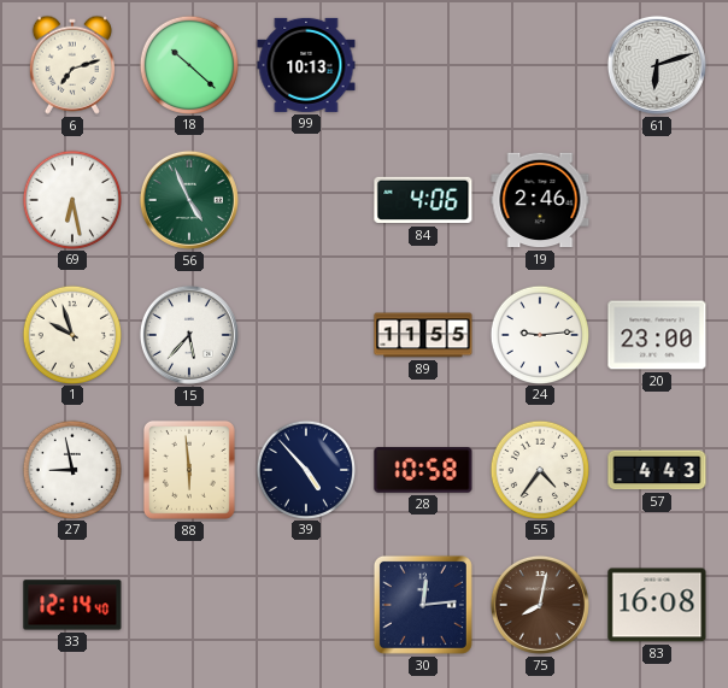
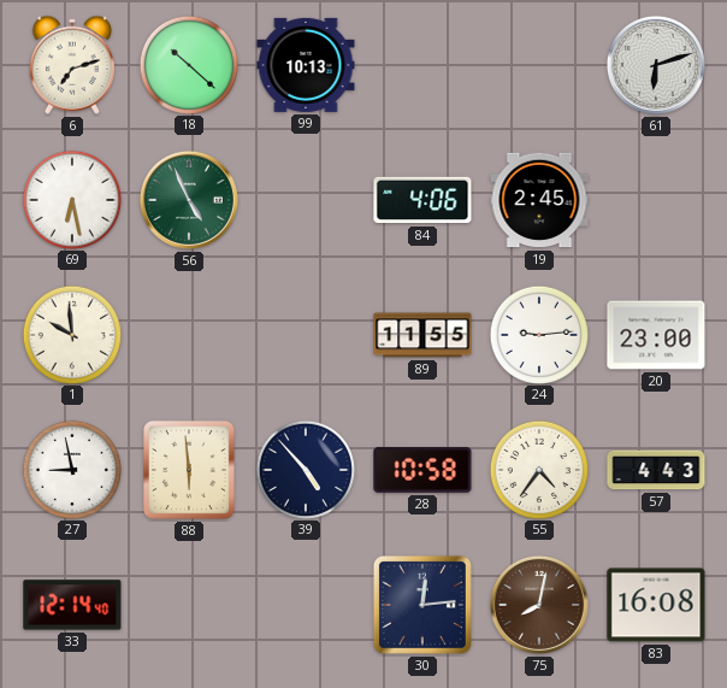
19: 2:46 -> 2:45 (539, 200)
1: 9:57 -> 9:59 (71, 334)
15: 5:37 -> none (189, 335)
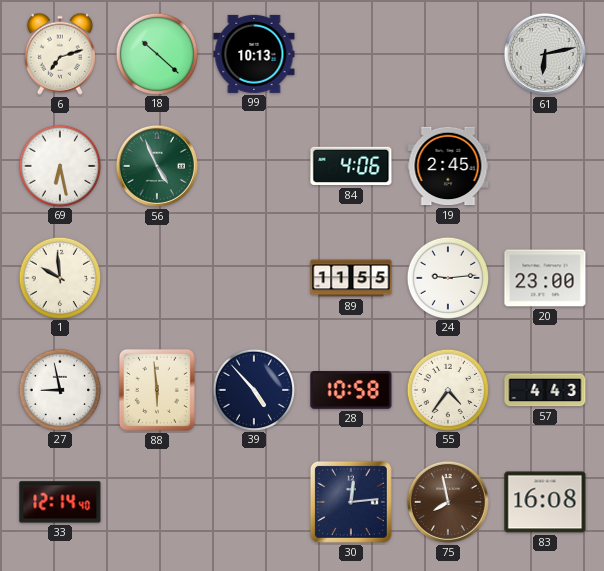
61: 6:12 -> 6:13 (545, 54)
75: 8:02 -> 7:58 (448, 502)
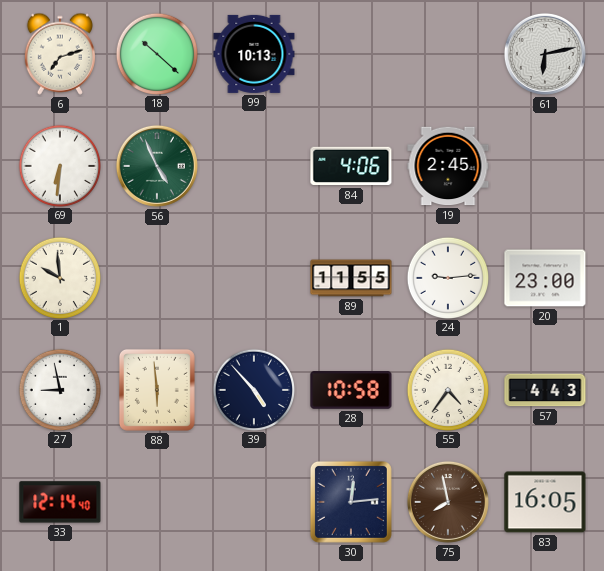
69: 6:28 -> 6:31 (59, 165)
83: 16:08 -> 16:05 (545, 502)
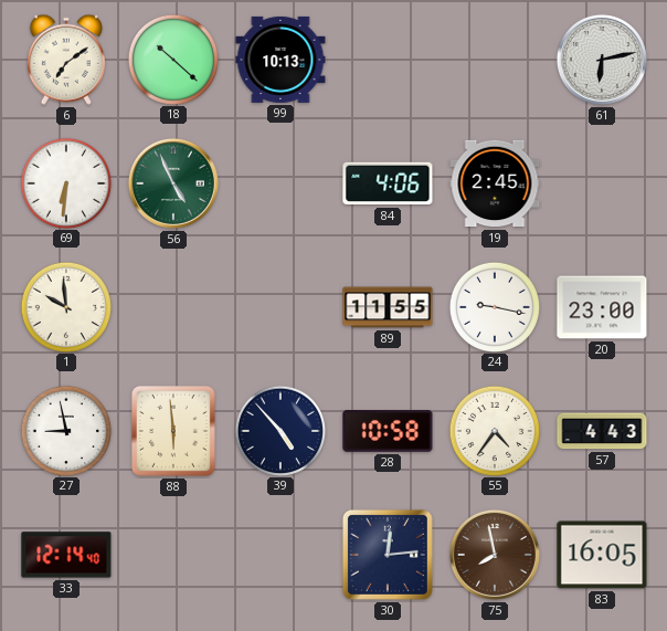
6: 7:12 -> 7:09 (66, 60)
24: 9:14 -> 9:17 (494, 306)
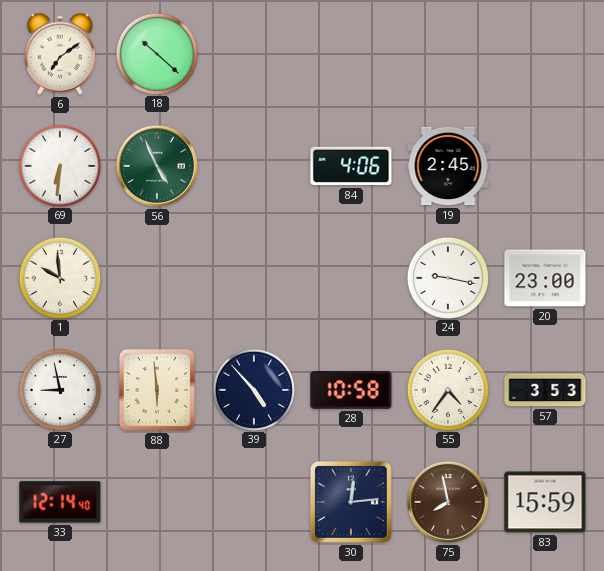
99: 10:13 -> none (280, 60)
61: 6:13 -> none (602, 60)
89: 11:55 -> none (388, 307)
57: 4:43 -> 3:53 (545, 390)
83: 16:05 -> 15:59 (545, 502)
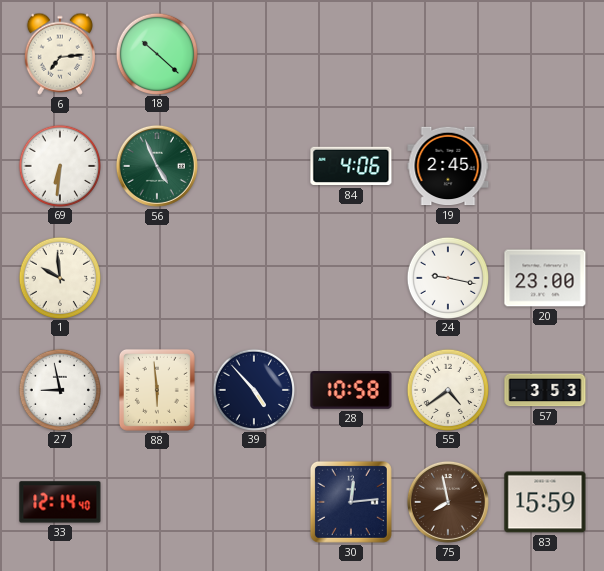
6: 7:09 -> 7:14 (60, 54)
55: 4:36 -> 4:39 (447, 389)
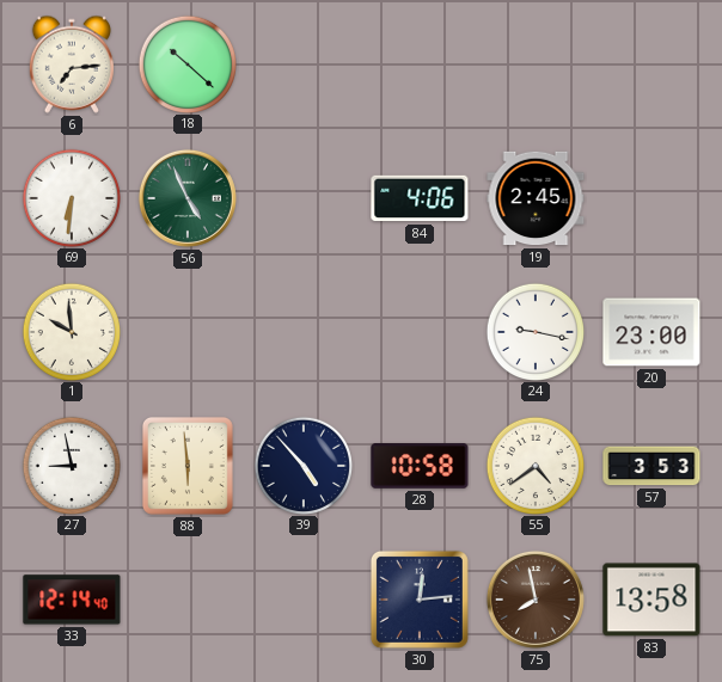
83: 15:59 -> 13:58 (651, 600)
